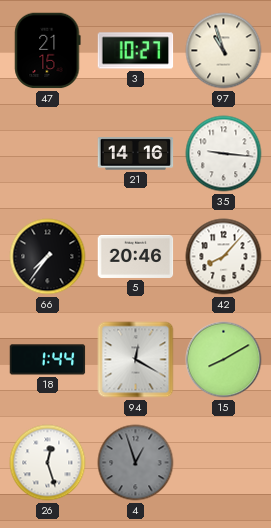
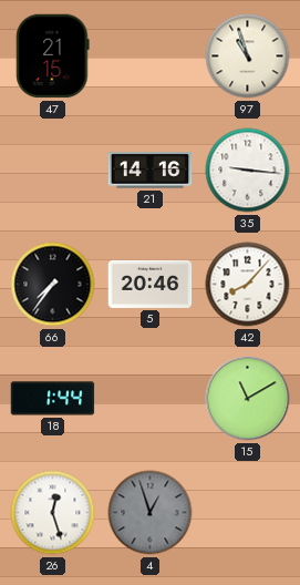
3: 10:27 -> none (136, 51)
94: 12:20 -> none (136, 360)
15: 8:10 -> 11:10 (248, 399)
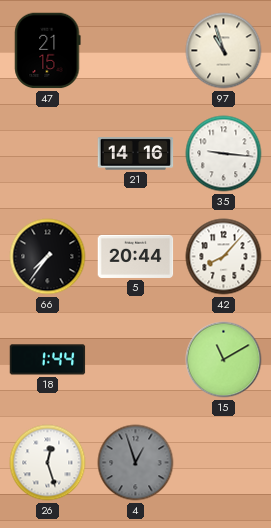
5: 20:46 -> 20:44 (136, 256)
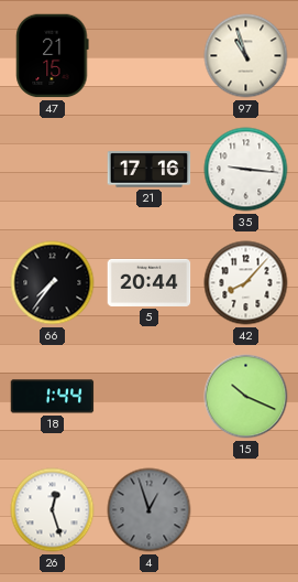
21: 14:16 -> 17:16 (150, 170)
15: 11:10 -> 10:19 (246, 397)
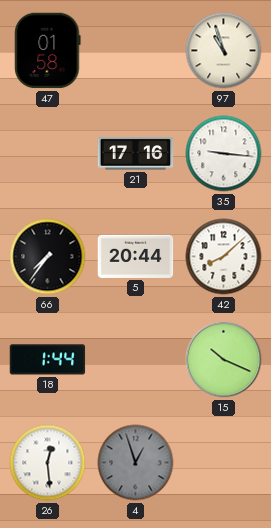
47: 21:15 -> 01:58 (48, 51)
42: 8:07 -> 8:08 (224, 257)
26: 12:27 -> 12:29 (48, 463)
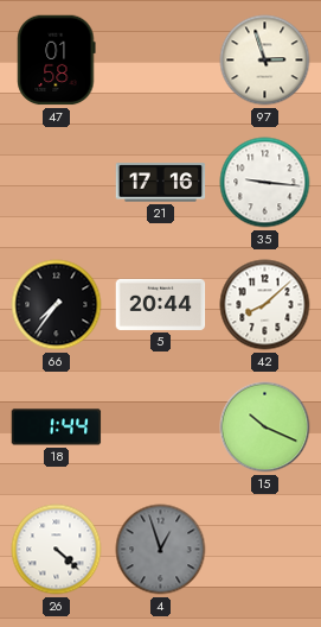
97: 10:57 -> 2:57 (265, 61)
26: 12:29 -> 4:22 (57, 550)
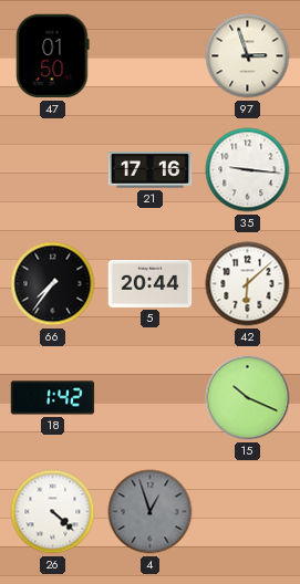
47: 01:58 -> 01:50 (53, 56)
42: 8:08 -> 6:08 (248, 284)
18: 1:44 -> 1:42 (53, 398)
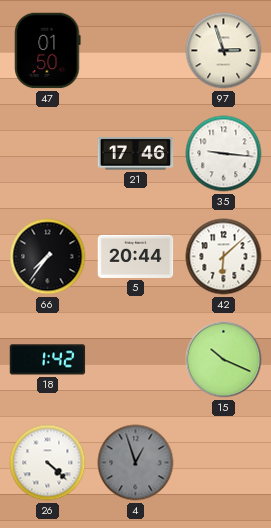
21: 17:16 -> 17:46 (136, 154)
